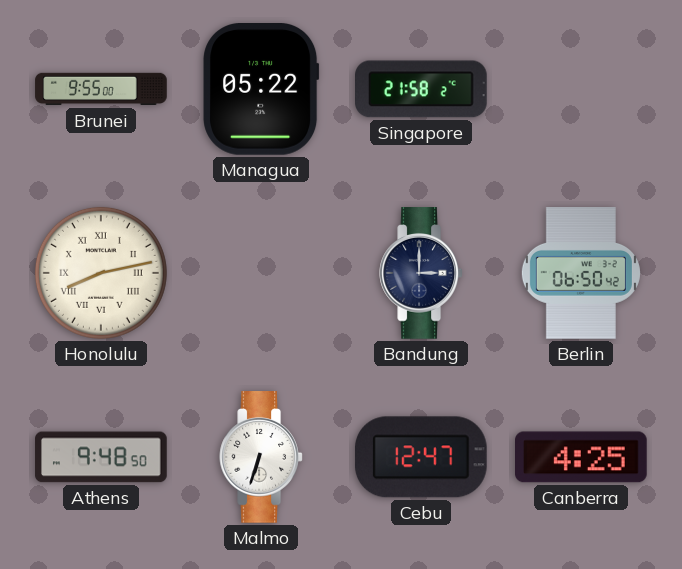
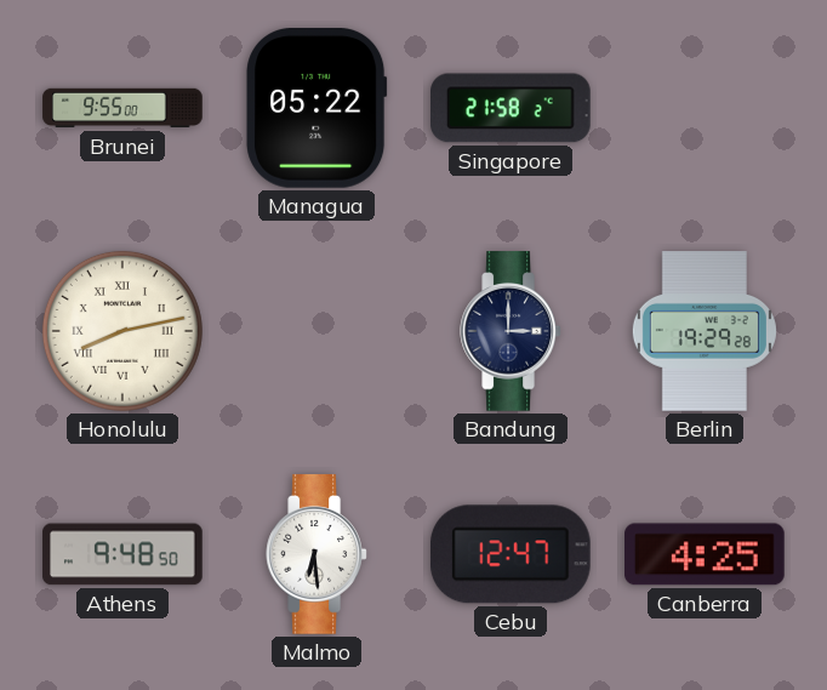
Berlin: 06:50 -> 19:29 (705, 331)
Malmo: 6:33 -> 6:29 (316, 554)
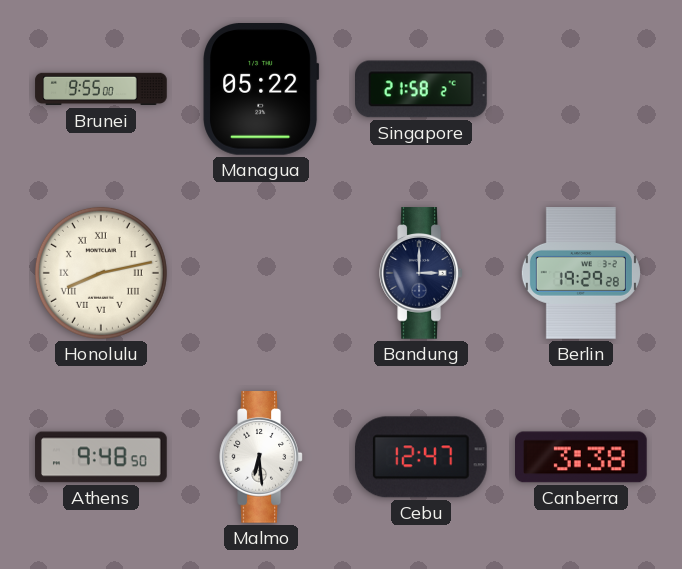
Canberra: 4:25 -> 3:38 (582, 457)
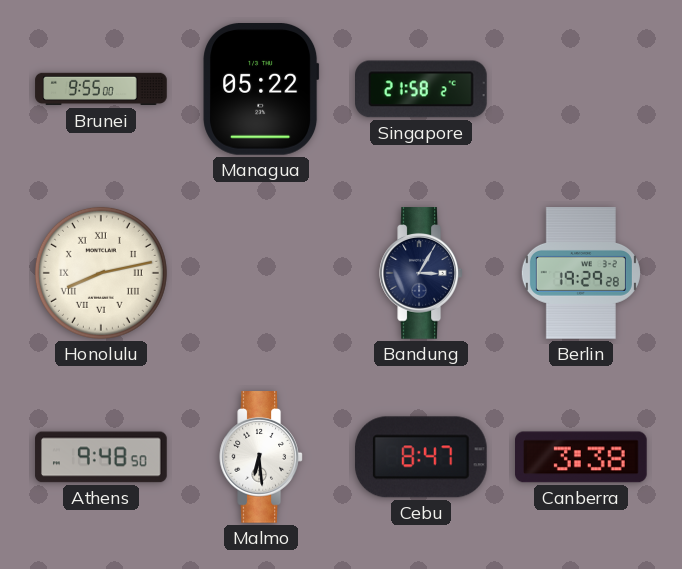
Bandung: 3:00 -> 3:05 (421, 273)
Cebu: 12:47 -> 8:47 (421, 457)
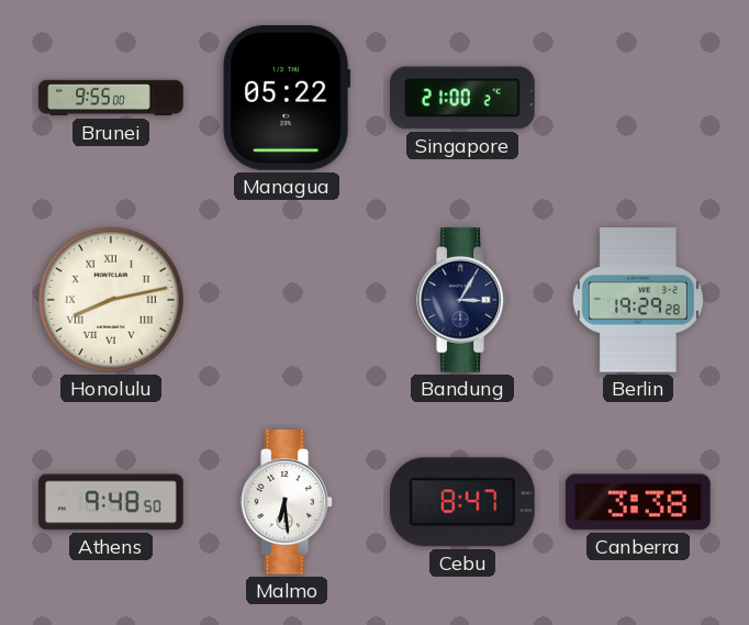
Singapore: 21:58 -> 21:00 (463, 98)
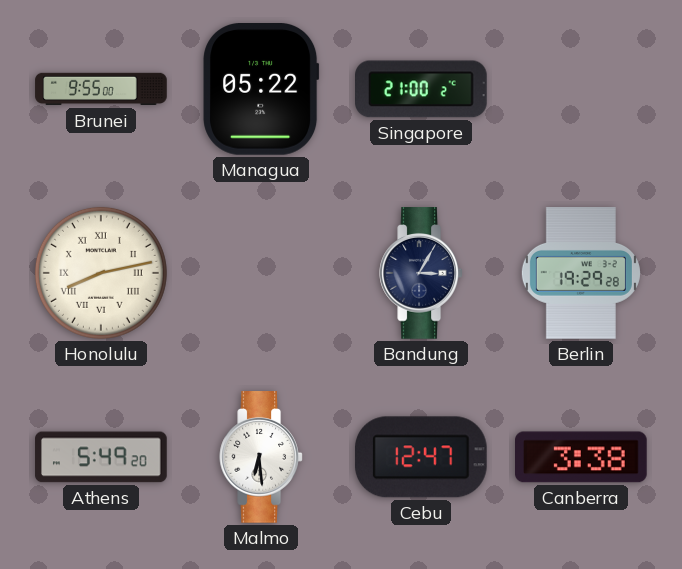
Athens: 9:48 -> 5:49 (101, 457)
Cebu: 8:47 -> 12:47 (421, 457)
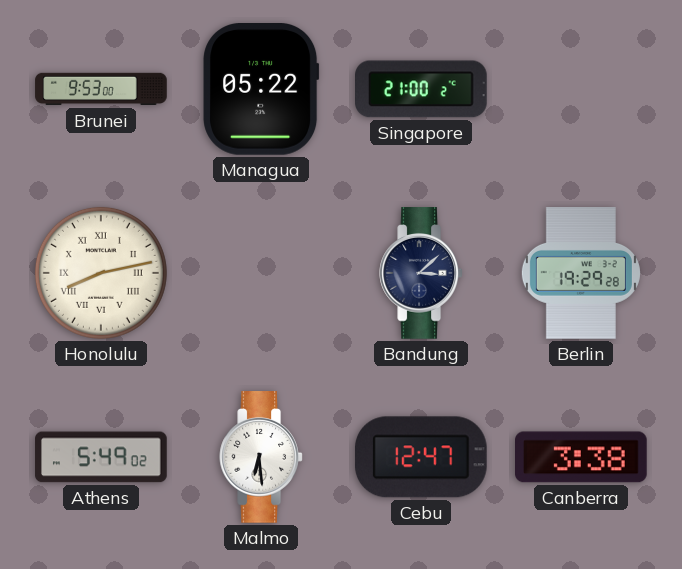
Brunei: 9:55 -> 9:53 (101, 89)
Bandung: 3:05 -> 3:08 (421, 273)
Athens: 5:49:20 -> 5:49:02 (101, 457)
